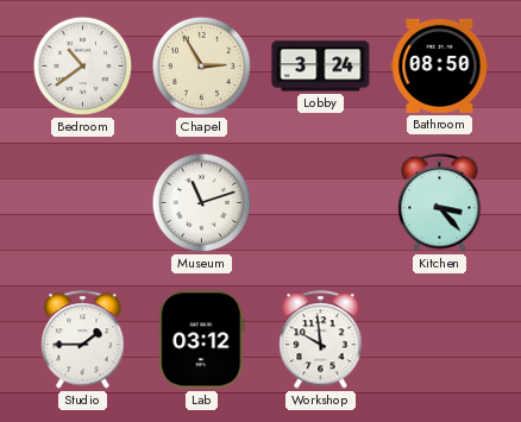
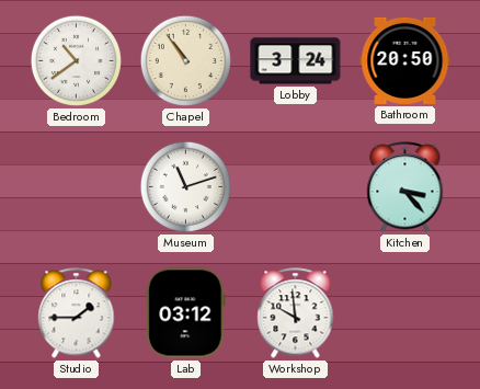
Chapel: 2:55 -> 10:54 (185, 60)
Bathroom: 08:50 -> 20:50 (405, 60)
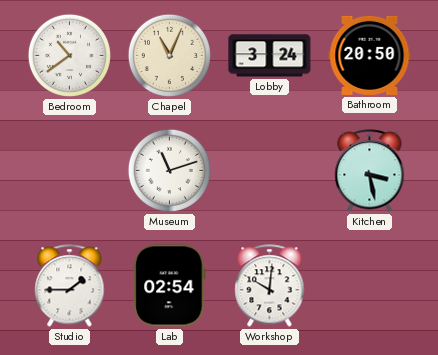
Chapel: 10:54 -> 11:04 (169, 55)
Kitchen: 3:23 -> 3:28 (370, 171)
Lab: 03:12 -> 02:54 (170, 286)
Workshop: 9:59 -> 10:01 (270, 286)
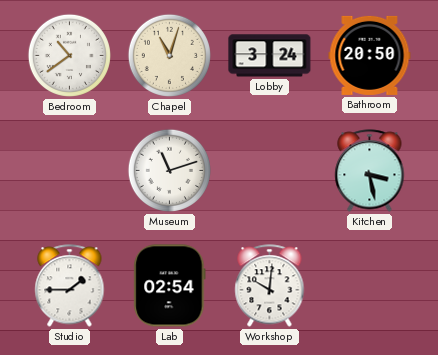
Chapel: 11:04 -> 11:03 (169, 55)
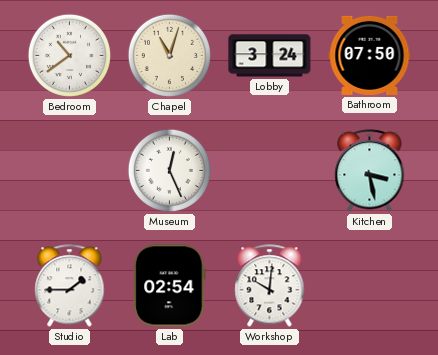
Bathroom: 20:50 -> 07:50 (370, 55)
Museum: 11:12 -> 12:26 (169, 170)
